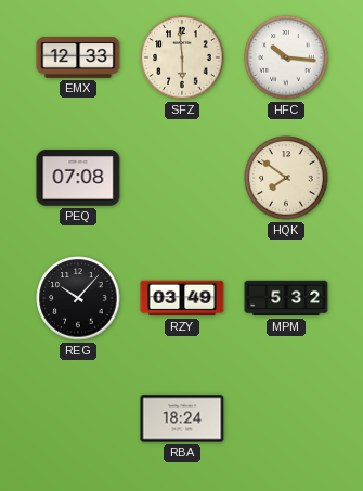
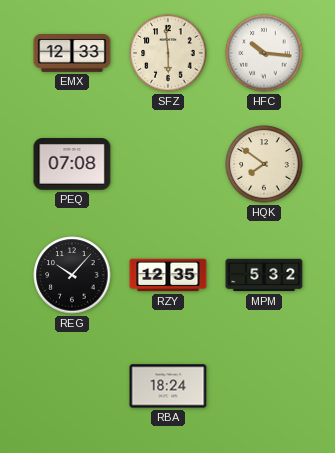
RZY: 03:49 -> 12:35 (168, 275)
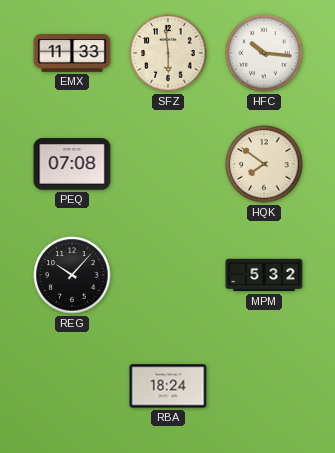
EMX: 12:33 -> 11:33 (72, 54)
RZY: 12:35 -> none (168, 275)
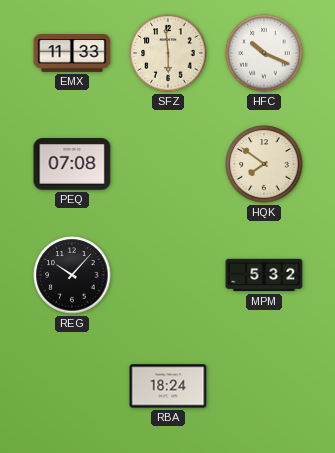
HFC: 10:16 -> 10:19 (264, 53)
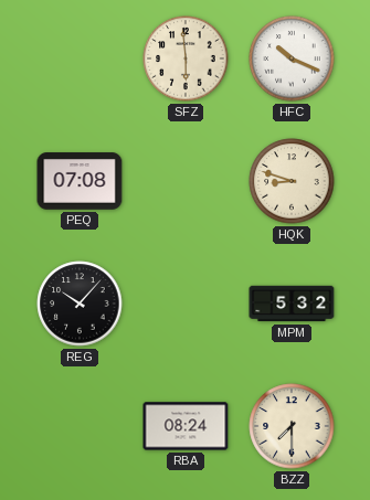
EMX: 11:33 -> none (72, 54)
HQK: 7:51 -> 8:48 (292, 181)
RBA: 18:24 -> 08:24 (186, 426)
BZZ: none -> 7:30 (292, 426)
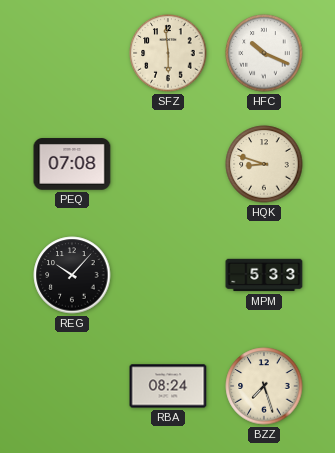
MPM: 5:32 -> 5:33 (264, 275)
BZZ: 7:30 -> 7:27 (264, 386)
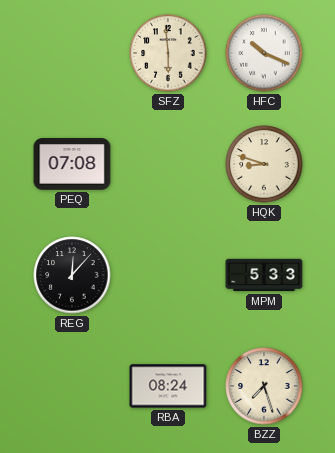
REG: 10:07 -> 12:07 (72, 275)
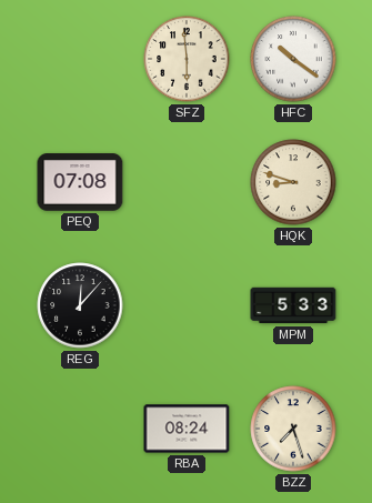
HFC: 10:19 -> 10:21 (293, 59)
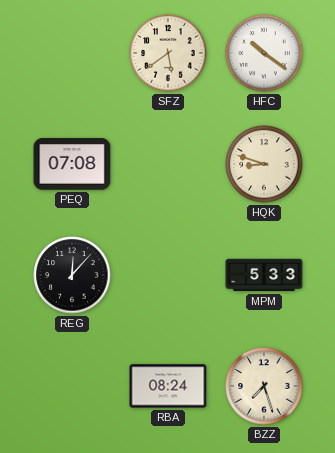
SFZ: 5:59 -> 5:39 (168, 53)
